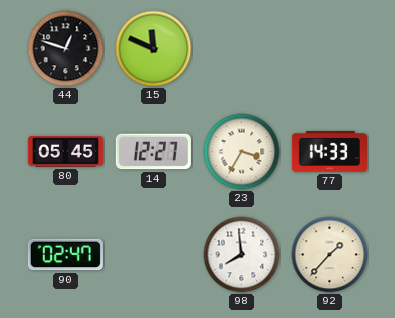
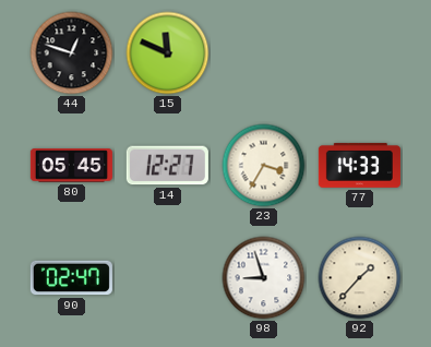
98: 7:59 -> 8:57 (264, 278)
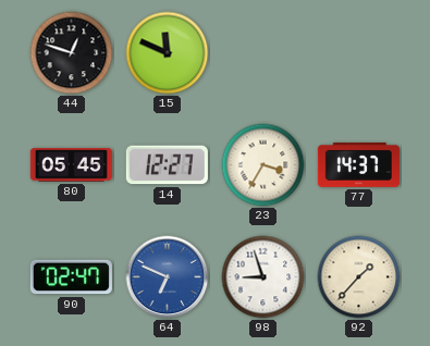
77: 14:33 -> 14:37 (358, 164)
64: none -> 6:49 (168, 277)
